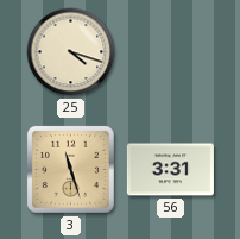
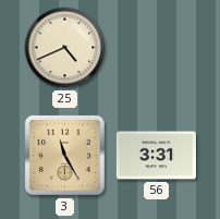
25: 4:18 -> 4:41 (65, 48)
3: 11:27 -> 11:25 (64, 155)
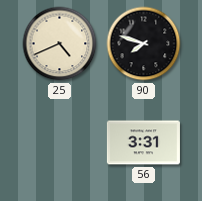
90: none -> 7:48 (144, 44)
3: 11:25 -> none (64, 155)
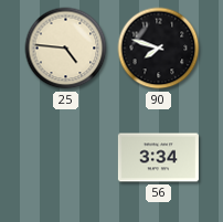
25: 4:41 -> 4:46 (66, 49)
56: 3:31 -> 3:34 (158, 158)
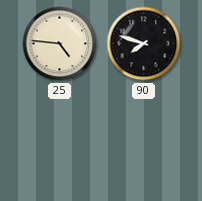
56: 3:34 -> none (158, 158)
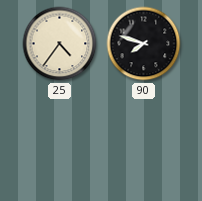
25: 4:46 -> 4:36 (60, 44)
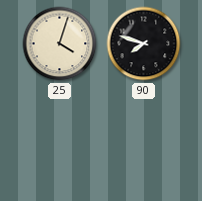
25: 4:36 -> 4:03 (60, 44)
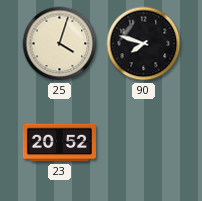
23: none -> 20:52 (59, 143)
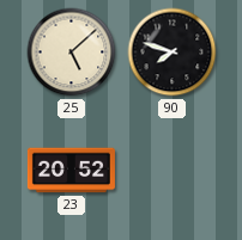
25: 4:03 -> 5:08 (72, 53)
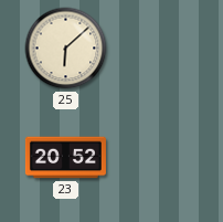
25: 5:08 -> 6:08 (66, 49)
90: 7:48 -> none (173, 53)
